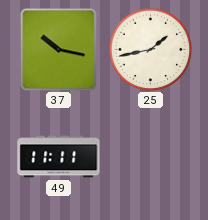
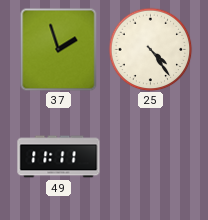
37: 10:17 -> 1:57 (59, 49)
25: 1:43 -> 4:24 (150, 49)
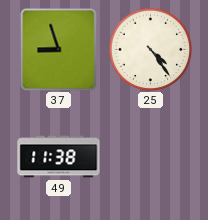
37: 1:57 -> 8:57 (59, 49)
49: 11:11 -> 11:38 (59, 157)
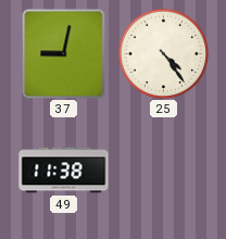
37: 8:57 -> 9:02 (64, 53)
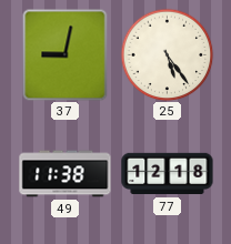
25: 4:24 -> 5:24 (167, 54)
77: none -> 12:18 (168, 174)
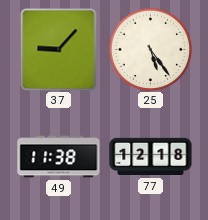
37: 9:02 -> 9:07 (59, 49)
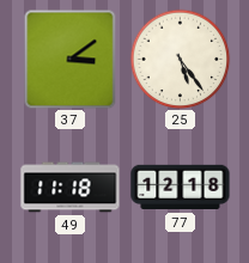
37: 9:07 -> 3:09 (71, 59)
49: 11:38 -> 11:18 (71, 188)
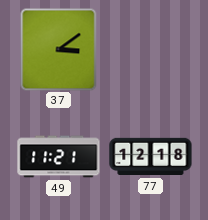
25: 5:24 -> none (180, 59)
49: 11:18 -> 11:21 (59, 157)
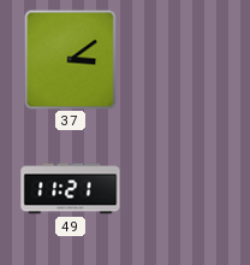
77: 12:18 -> none (151, 157)
